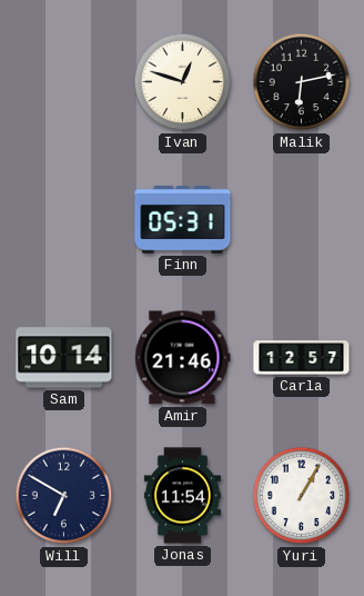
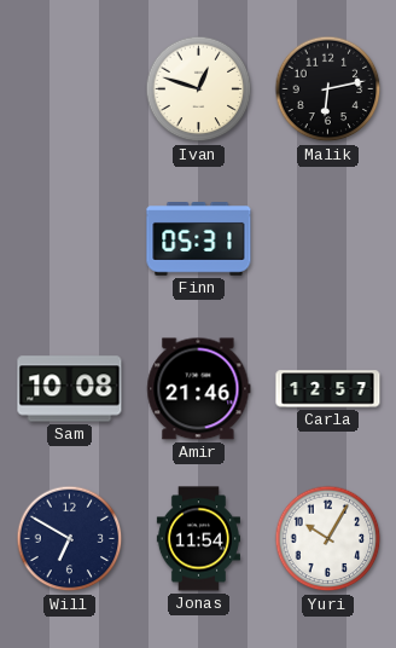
Sam: 10:14 -> 10:08 (70, 389)
Yuri: 1:05 -> 10:05 (328, 539)
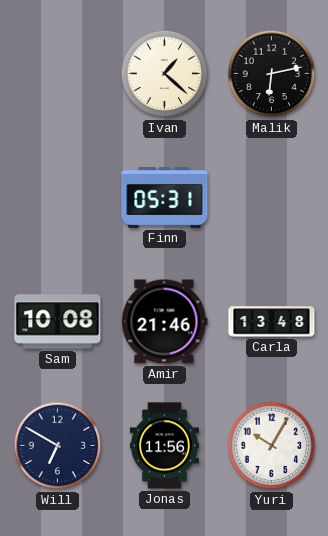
Ivan: 12:48 -> 1:22 (165, 74)
Carla: 12:57 -> 13:48 (272, 322)
Jonas: 11:54 -> 11:56 (164, 446)
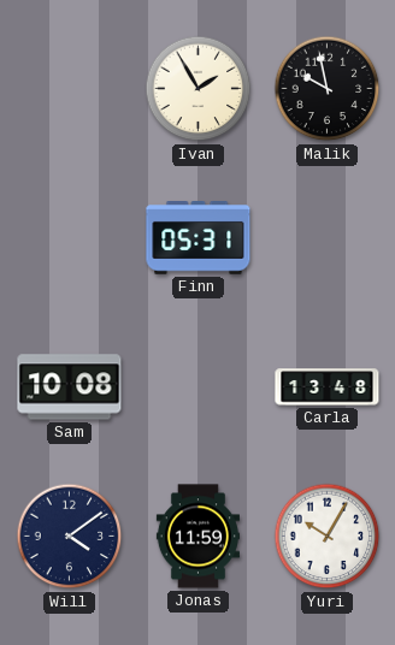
Ivan: 1:22 -> 1:55 (199, 89)
Malik: 6:13 -> 9:58 (328, 89)
Amir: 21:46 -> none (165, 322)
Will: 6:50 -> 4:09 (70, 537)
Jonas: 11:56 -> 11:59 (197, 537)
